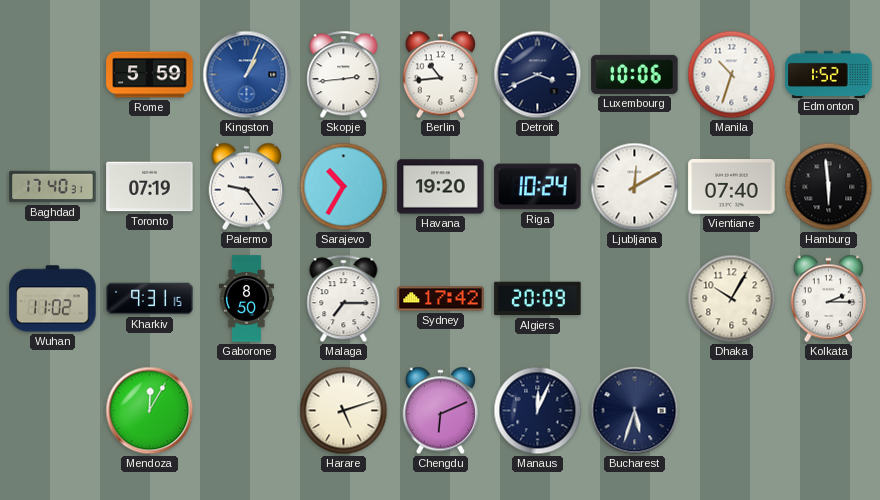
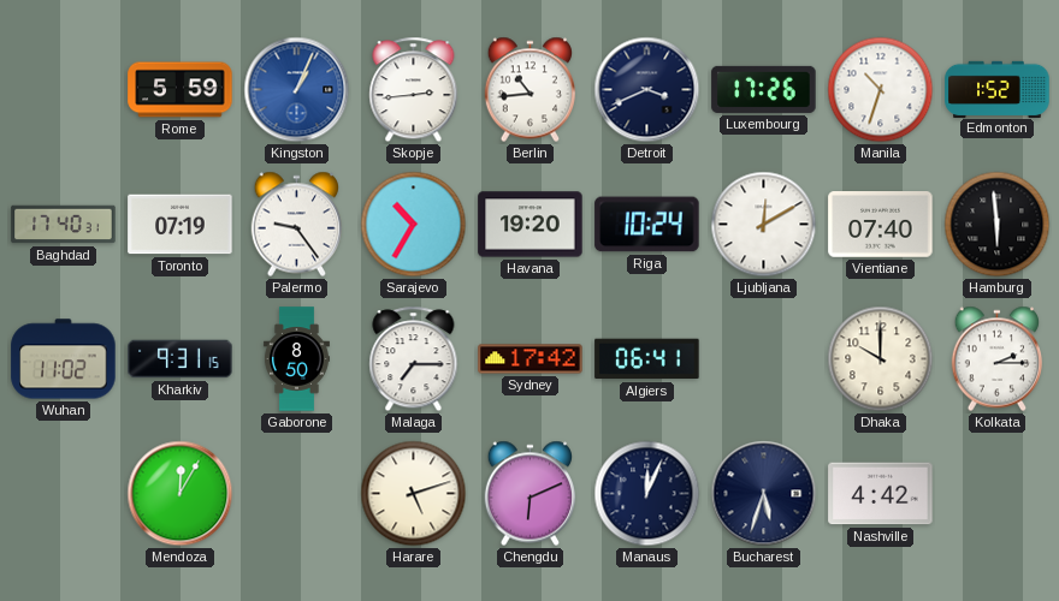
Luxembourg: 10:06 -> 17:26 (764, 89)
Algiers: 20:09 -> 06:41 (647, 359)
Dhaka: 10:05 -> 10:00 (881, 359)
Nashville: none -> 4:42 (881, 494)
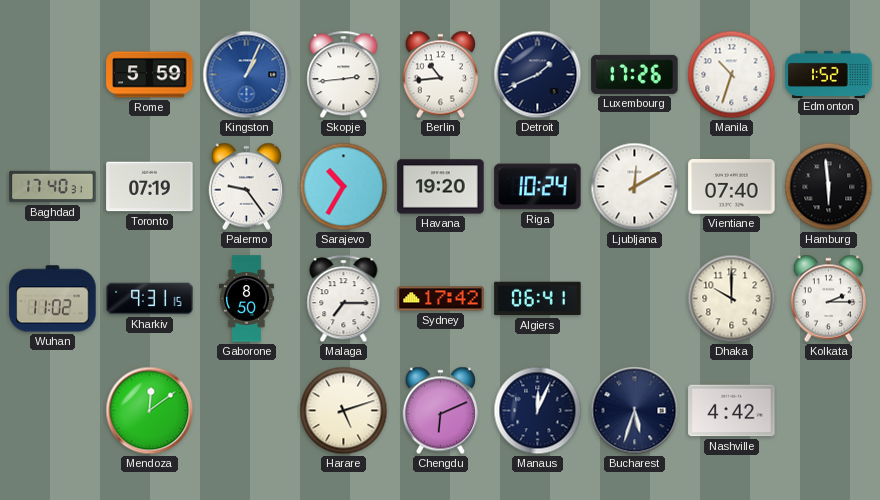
Detroit: 3:41 -> 1:41 (538, 75)
Mendoza: 12:05 -> 12:09 (150, 411)
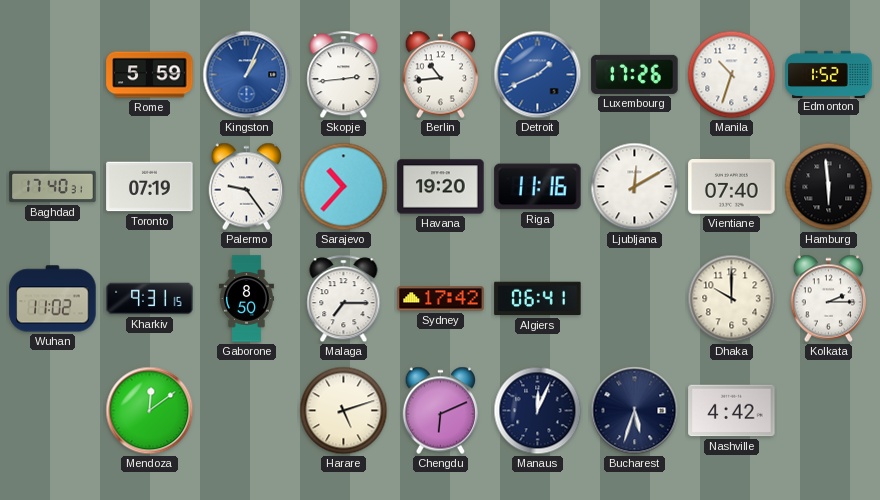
Detroit dial: navy -> blue (538, 75)
Sarajevo: 10:35 -> 10:37 (344, 187)
Riga: 10:24 -> 11:16 (538, 187)
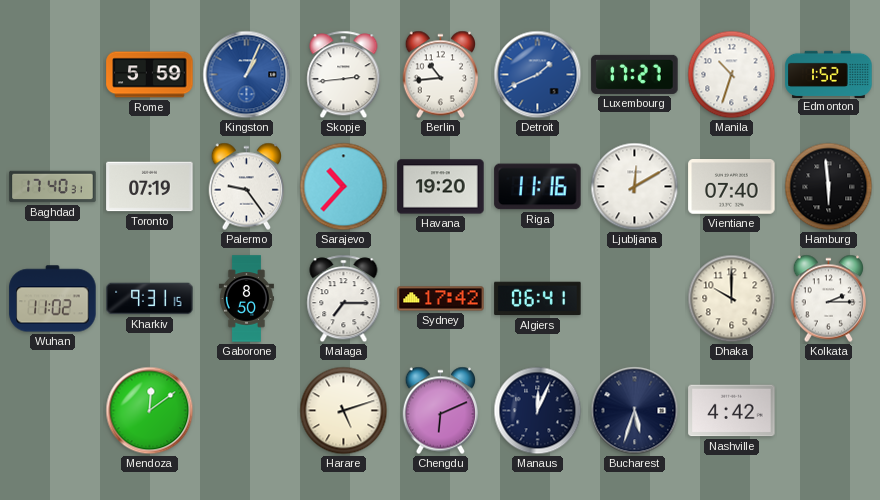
Luxembourg: 17:26 -> 17:27 (635, 74)
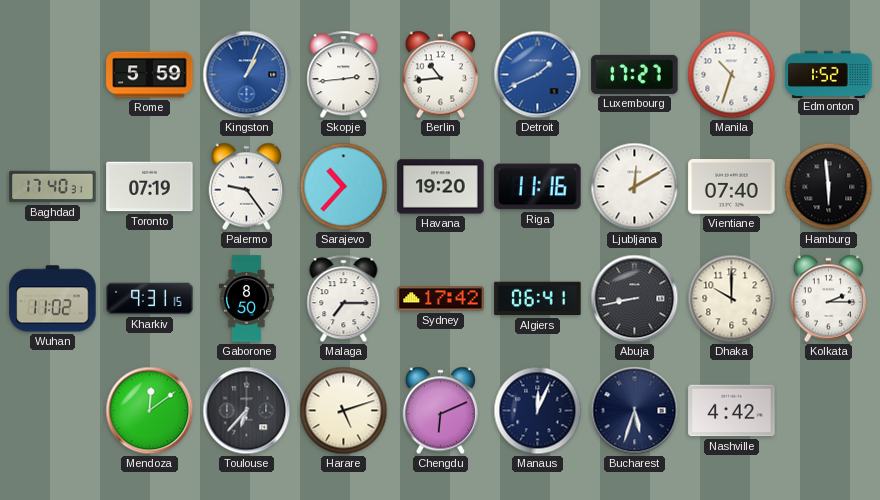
Abuja: none -> 8:43 (635, 299)
Toulouse: none -> 6:37 (247, 411)
